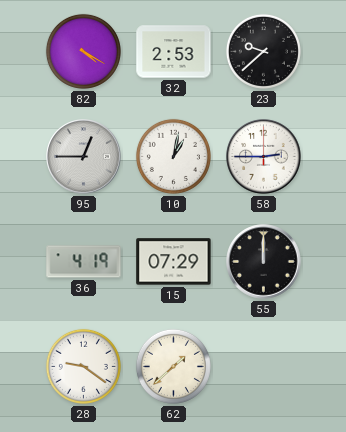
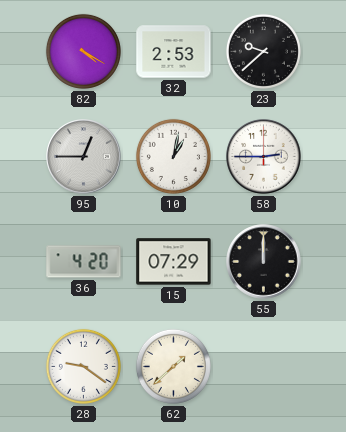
36: 4:19 -> 4:20 (84, 262)
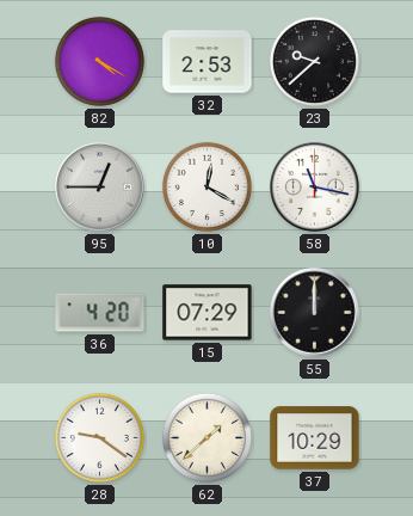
10: 1:02 -> 12:20 (207, 186)
58: 2:45 -> 11:17 (315, 188)
37: none -> 10:29 (315, 438)
